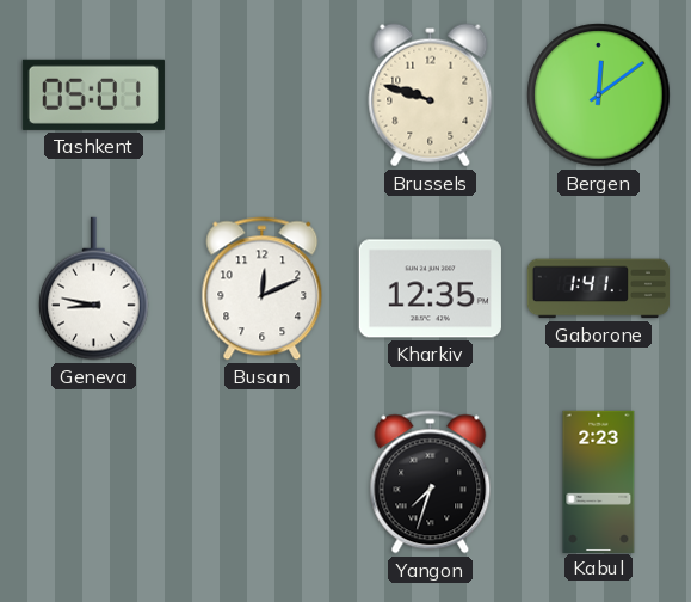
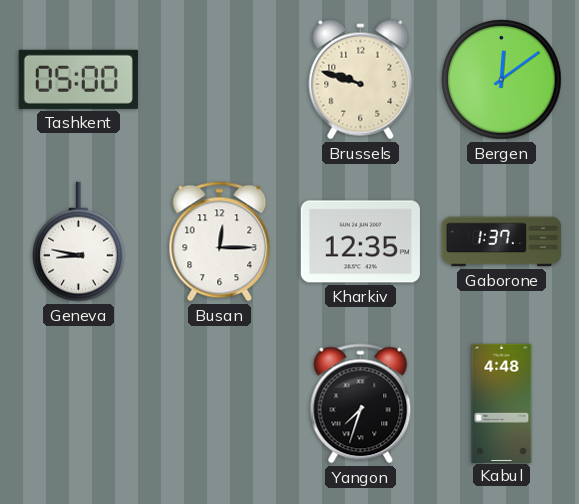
Tashkent: 05:01 -> 05:00 (78, 79)
Busan: 12:11 -> 12:15 (220, 242)
Gaborone: 1:41 -> 1:37 (501, 242)
Kabul: 2:23 -> 4:48 (502, 403)
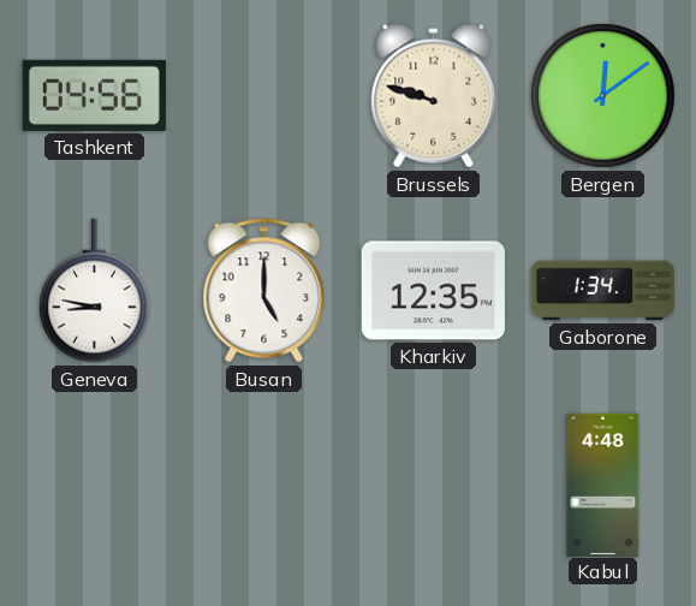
Tashkent: 05:00 -> 04:56 (94, 95)
Busan: 12:15 -> 5:00 (264, 291)
Gaborone: 1:37 -> 1:34 (602, 291)
Yangon: 7:33 -> none (361, 404)
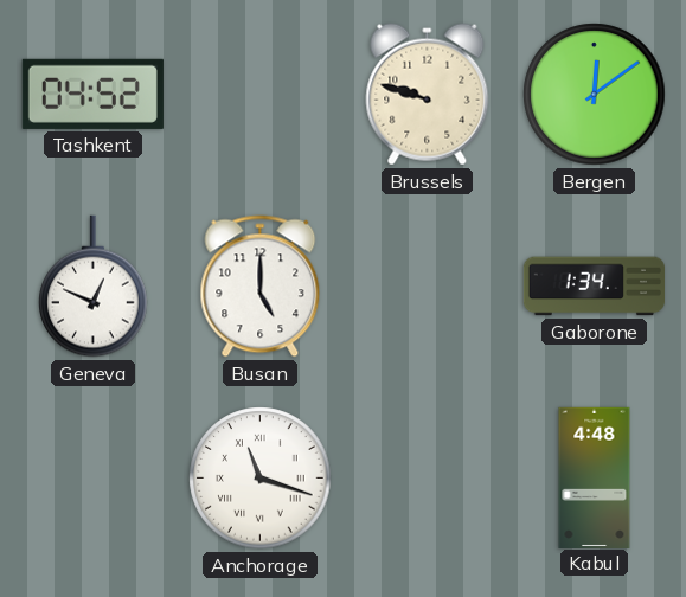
Tashkent: 04:56 -> 04:52 (92, 94)
Geneva: 8:47 -> 12:49 (94, 287)
Kharkiv: 12:35 -> none (433, 291)
Anchorage: none -> 11:18 (261, 479)
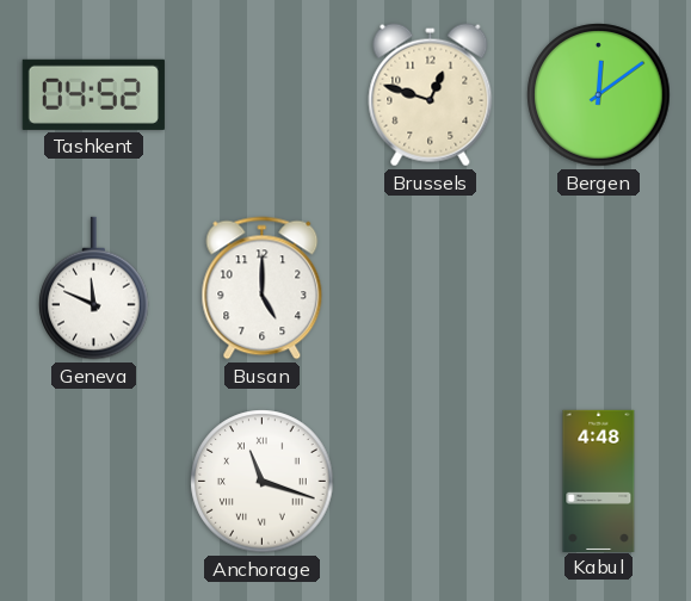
Brussels: 9:48 -> 12:48 (431, 95)
Geneva: 12:49 -> 11:49 (94, 289)
Gaborone: 1:34 -> none (594, 287)
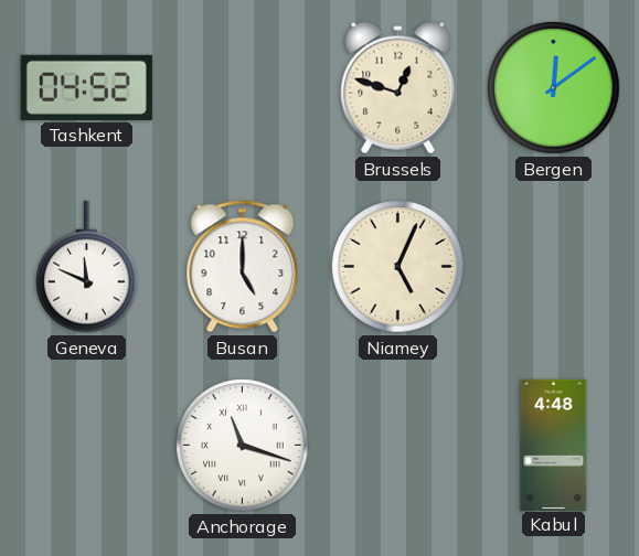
Niamey: none -> 5:04 (398, 267)
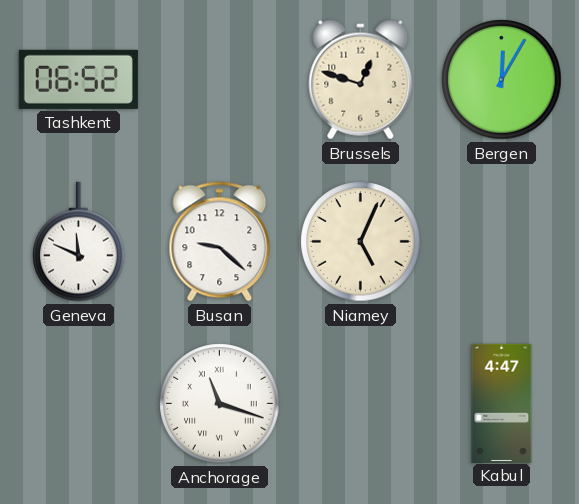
Tashkent: 04:52 -> 06:52 (78, 79)
Bergen: 12:09 -> 12:05 (502, 80)
Busan: 5:00 -> 9:22 (220, 242)
Kabul: 4:48 -> 4:47 (502, 403)
